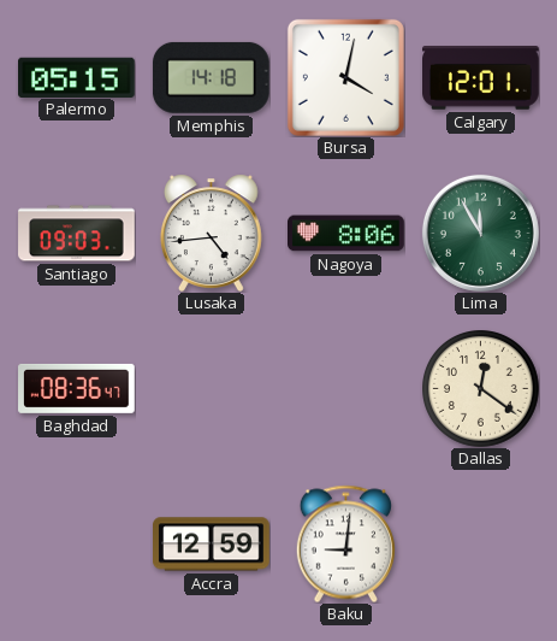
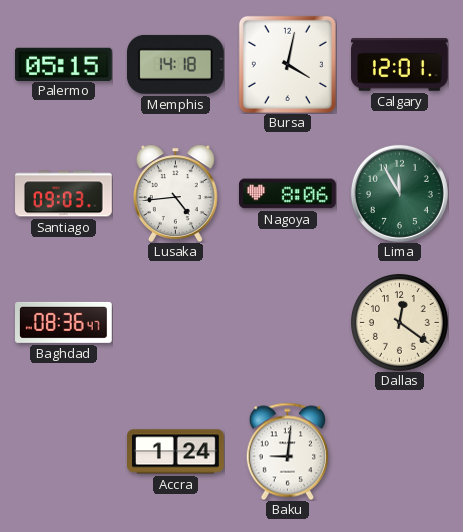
Accra: 12:59 -> 1:24 (176, 452)
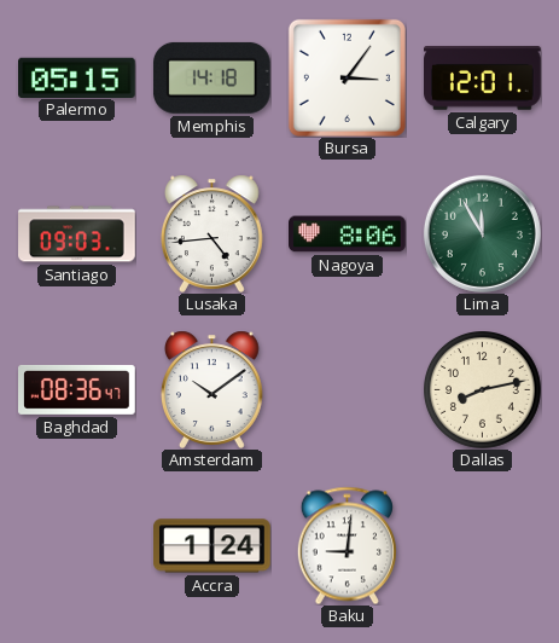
Bursa: 4:02 -> 3:06 (347, 77)
Amsterdam: none -> 10:09 (211, 389)
Dallas: 12:21 -> 8:13 (483, 390)
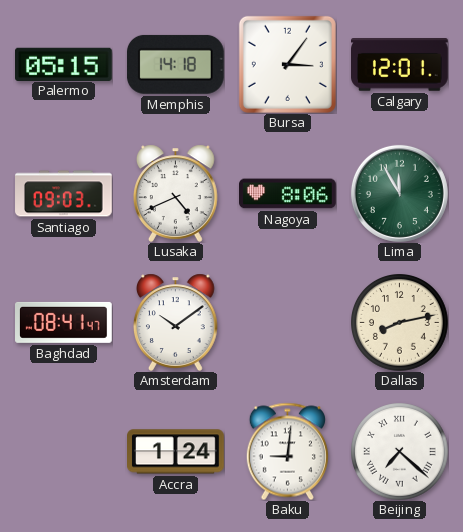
Lusaka: 4:44 -> 4:41 (175, 193)
Baghdad: 08:36 -> 08:41 (64, 322)
Beijing: none -> 7:22 (400, 452)
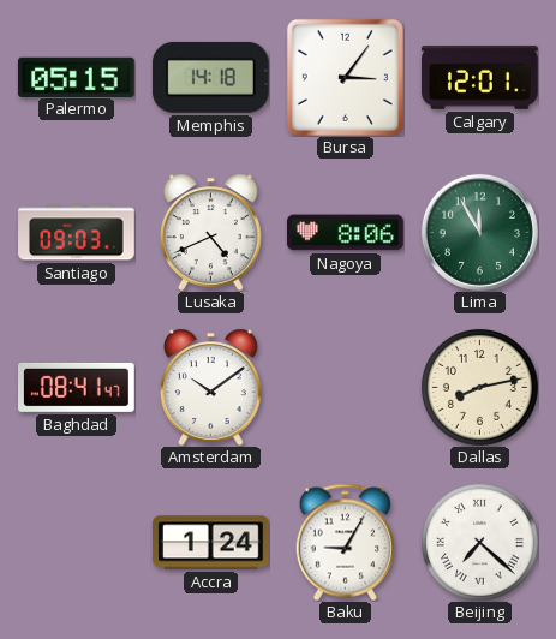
Baku: 9:01 -> 9:05 (345, 542)
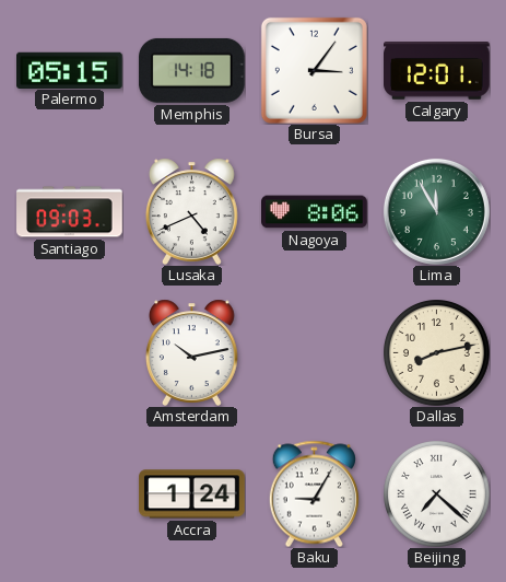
Baghdad: 08:41 -> none (77, 387)
Amsterdam: 10:09 -> 10:13 (191, 352)
